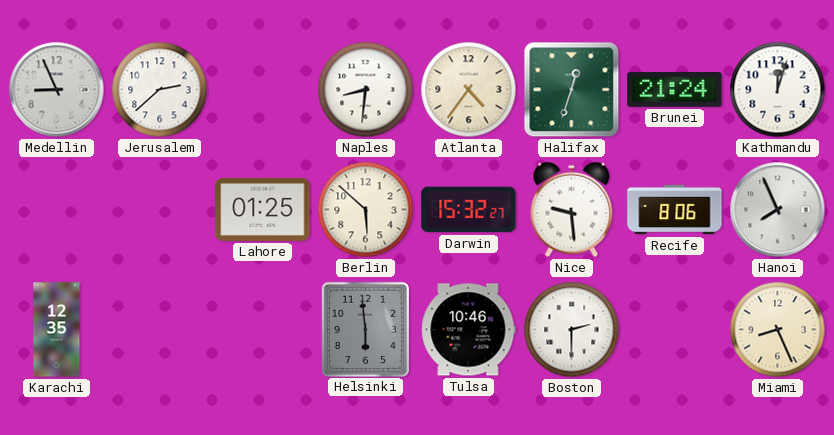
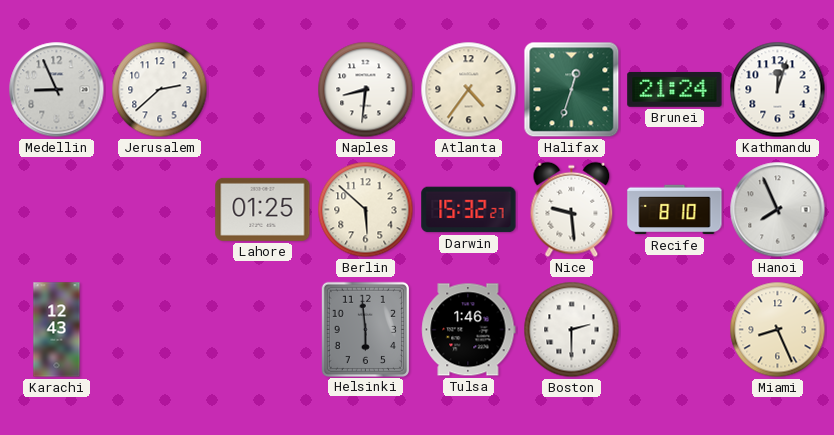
Recife: 8:06 -> 8:10 (675, 210)
Karachi: 12:35 -> 12:43 (57, 330)
Tulsa: 10:46 -> 1:46 (469, 330)
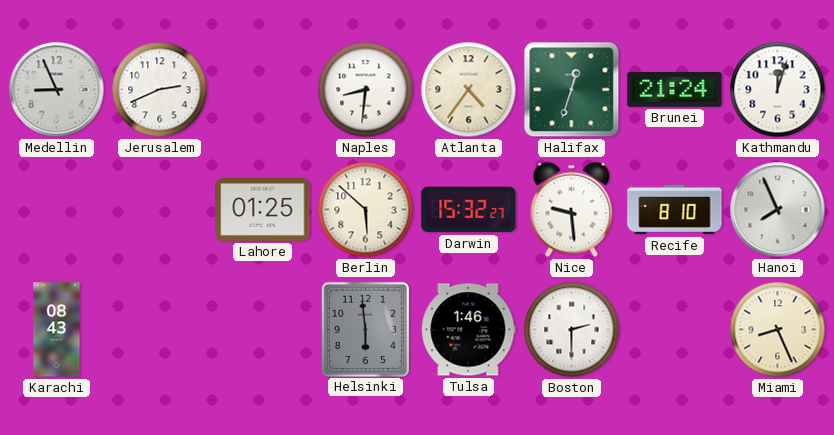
Jerusalem: 2:38 -> 2:41 (160, 90)
Karachi: 12:43 -> 08:43 (57, 330)
